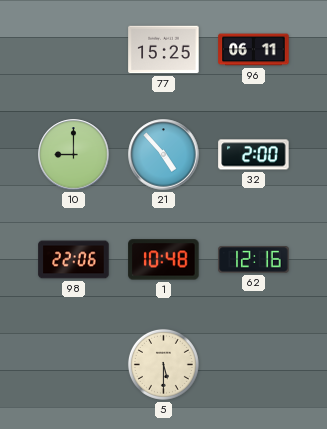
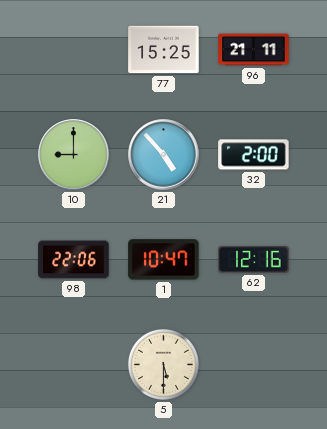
96: 06:11 -> 21:11 (254, 50)
1: 10:48 -> 10:47 (164, 260)
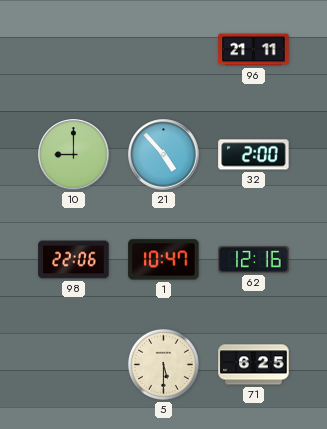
77: 15:25 -> none (164, 50)
71: none -> 6:25 (254, 365)
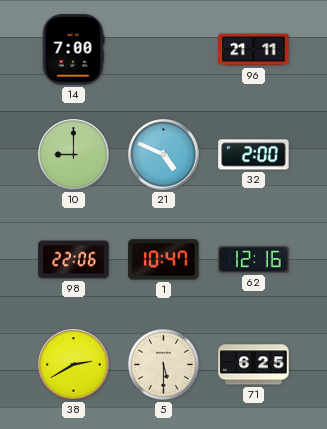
14: none -> 7:00 (73, 50)
21: 4:53 -> 4:49 (164, 155)
38: none -> 2:40 (74, 365)
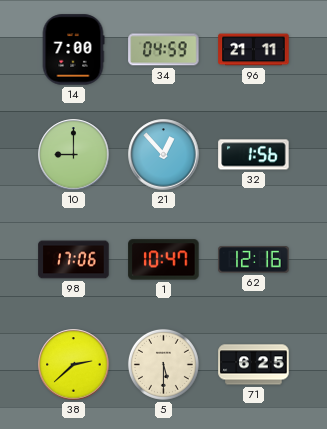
34: none -> 04:59 (164, 50)
21: 4:49 -> 12:53 (164, 155)
32: 2:00 -> 1:56 (254, 155)
98: 22:06 -> 17:06 (74, 260)
38: 2:40 -> 2:38 (74, 365)
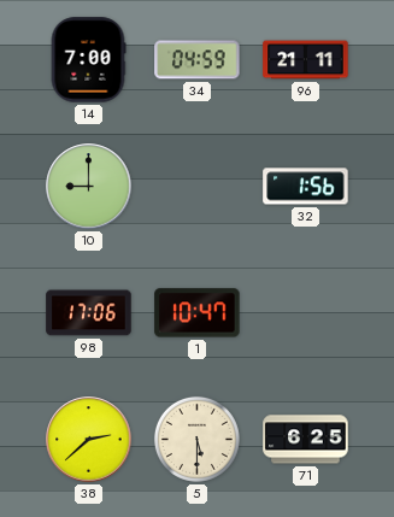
21: 12:53 -> none (164, 155)
62: 12:16 -> none (254, 260)
